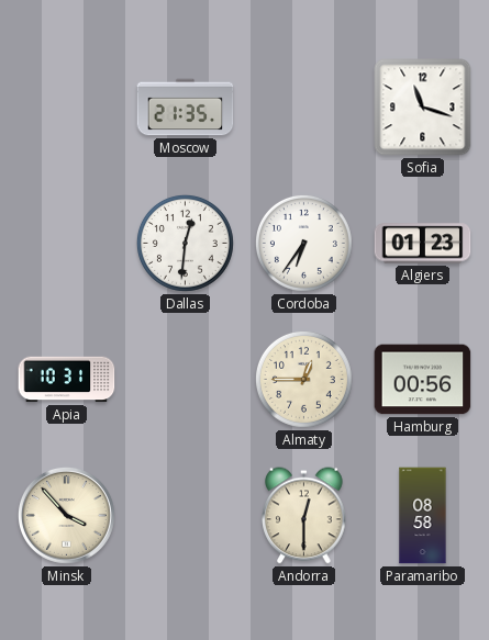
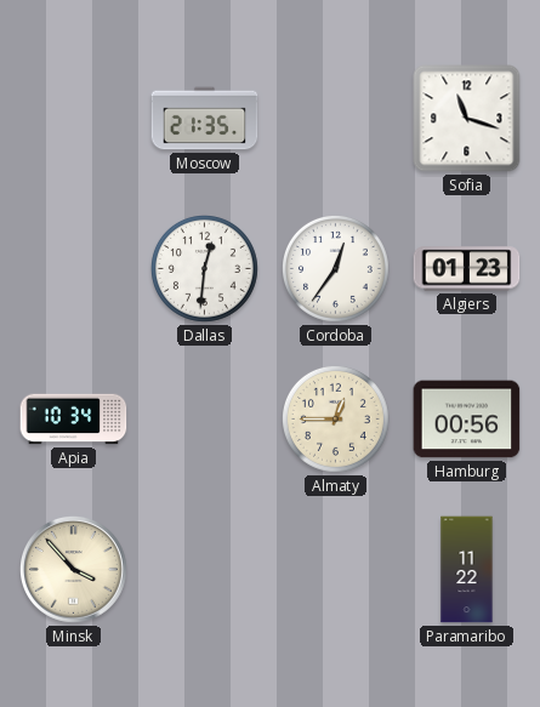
Cordoba: 6:36 -> 12:36 (335, 268)
Apia: 10:31 -> 10:34 (74, 420)
Andorra: 12:30 -> none (304, 516)
Paramaribo: 08:58 -> 11:22 (467, 570)
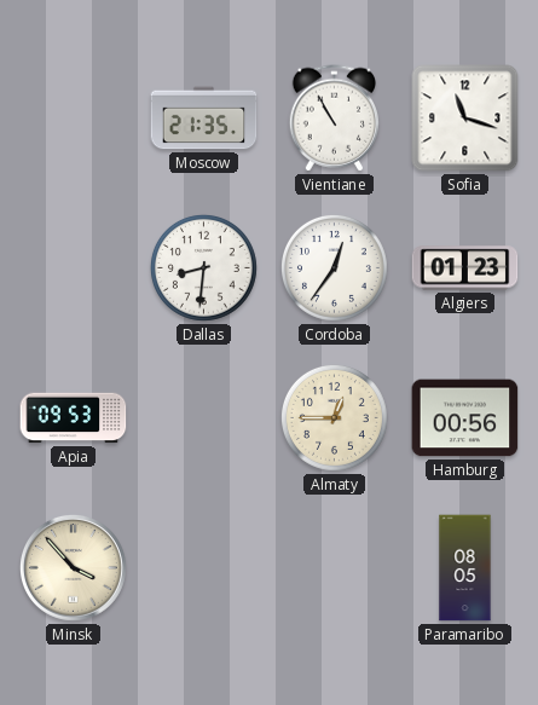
Vientiane: none -> 10:55 (335, 119)
Dallas: 12:31 -> 8:31 (203, 267)
Apia: 10:34 -> 09:53 (74, 418)
Paramaribo: 11:22 -> 08:05 (465, 568)
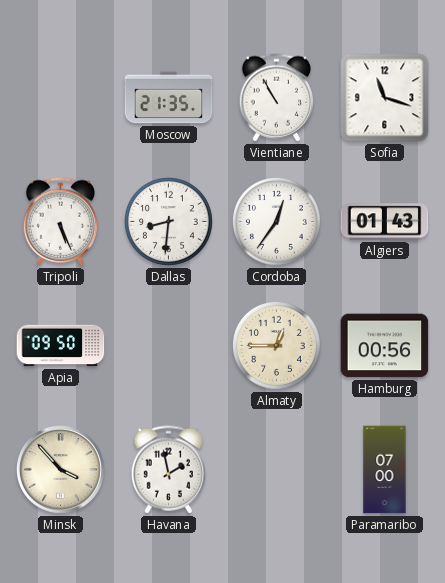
Tripoli: none -> 5:26 (61, 222)
Algiers: 01:23 -> 01:43 (385, 222)
Apia: 09:53 -> 09:50 (61, 346)
Havana: none -> 1:58 (169, 470)
Paramaribo: 08:05 -> 07:00 (385, 470)
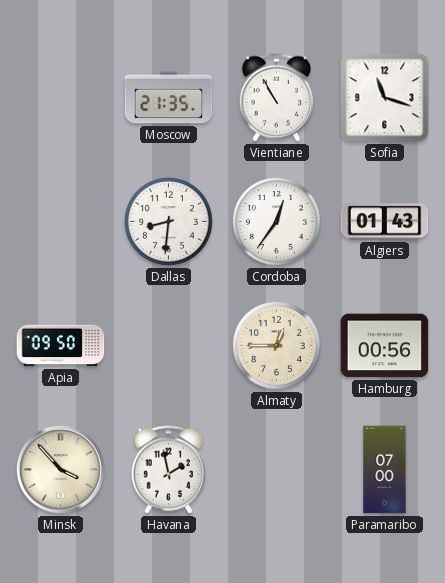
Tripoli: 5:26 -> none (61, 222)
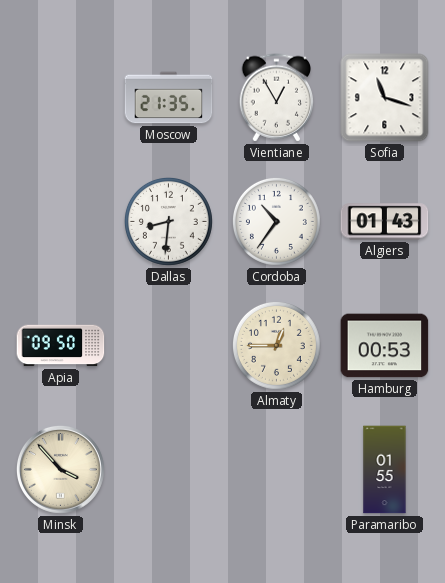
Vientiane: 10:55 -> 12:55 (277, 98)
Cordoba: 12:36 -> 10:36 (276, 221)
Hamburg: 00:56 -> 00:53 (385, 346)
Havana: 1:58 -> none (169, 470)
Paramaribo: 07:00 -> 01:55 (385, 470)
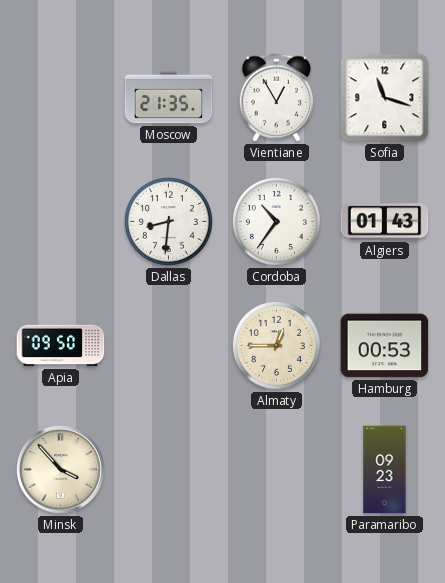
Paramaribo: 01:55 -> 09:23 (385, 470)
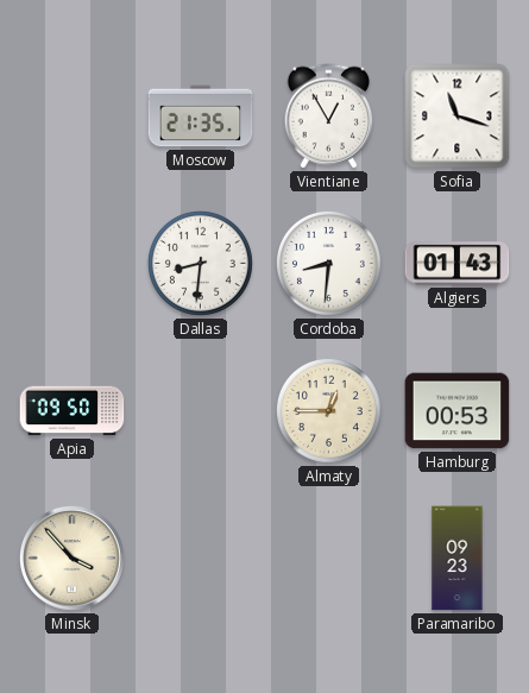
Cordoba: 10:36 -> 8:31 (328, 263)
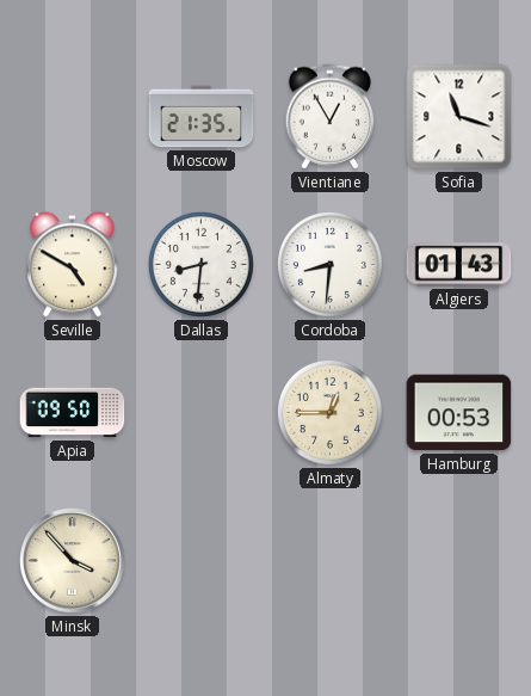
Seville: none -> 4:50 (73, 265)
Paramaribo: 09:23 -> none (458, 559)
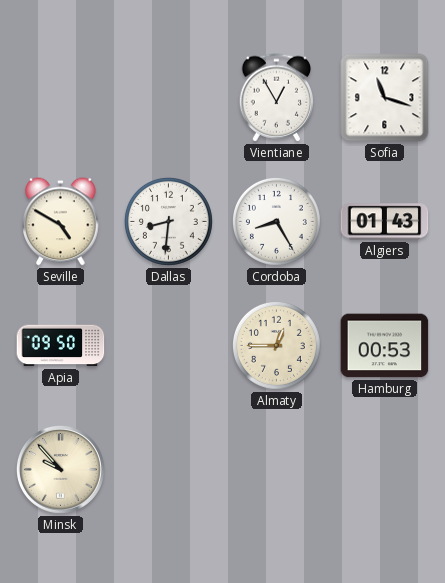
Moscow: 21:35 -> none (202, 117)
Cordoba: 8:31 -> 8:25 (276, 221)
Minsk: 3:53 -> 9:53 (60, 469)
